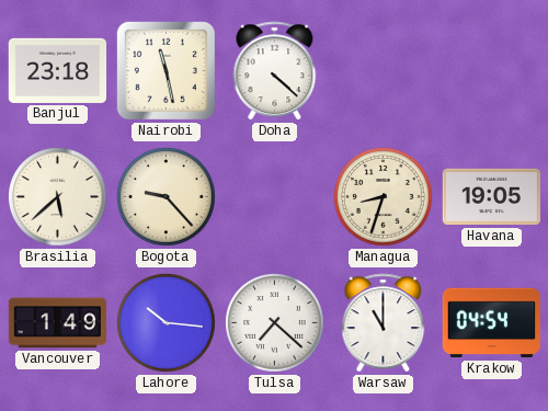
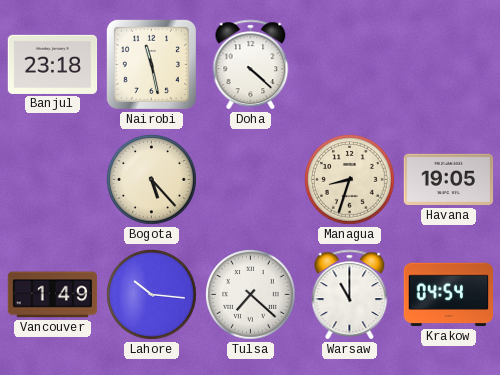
Brasilia: 5:38 -> none (58, 197)
Bogota: 9:23 -> 5:23 (152, 180)
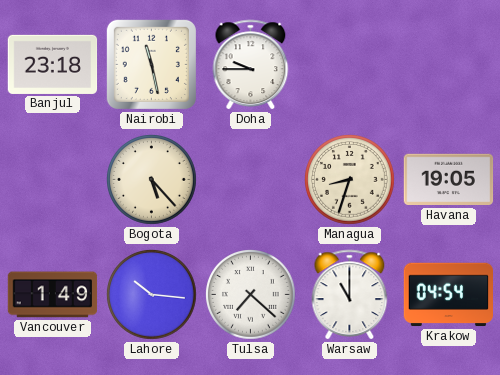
Doha: 4:22 -> 9:45 (251, 65)
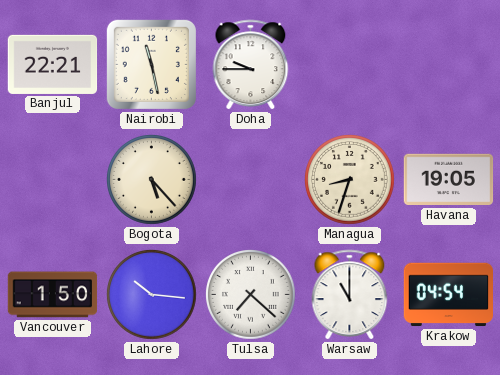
Banjul: 23:18 -> 22:21 (53, 64)
Vancouver: 1:49 -> 1:50 (53, 295)
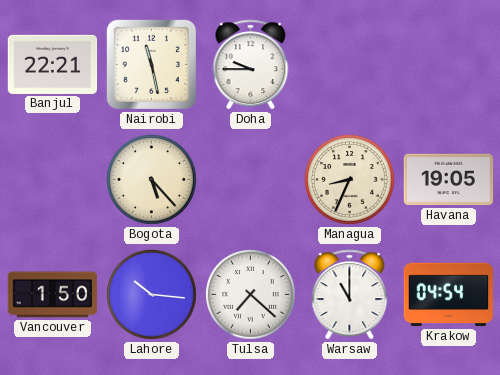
Managua: 8:33 -> 8:34 (350, 180)
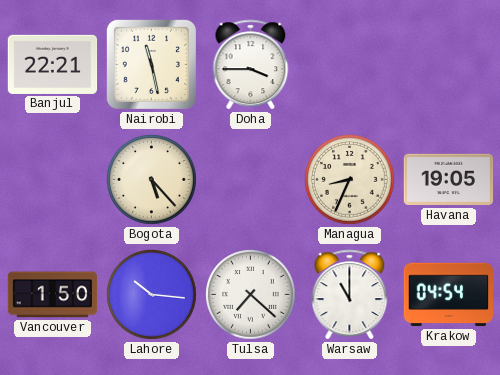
Doha: 9:45 -> 3:45 (251, 65)
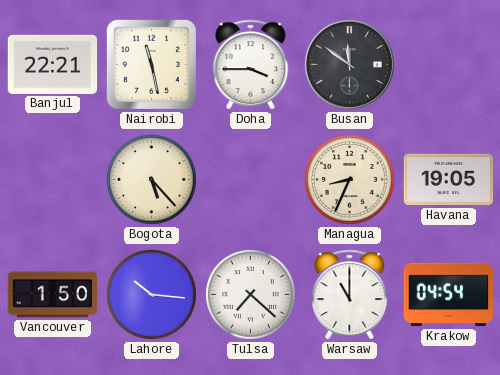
Busan: none -> 11:51 (350, 65)
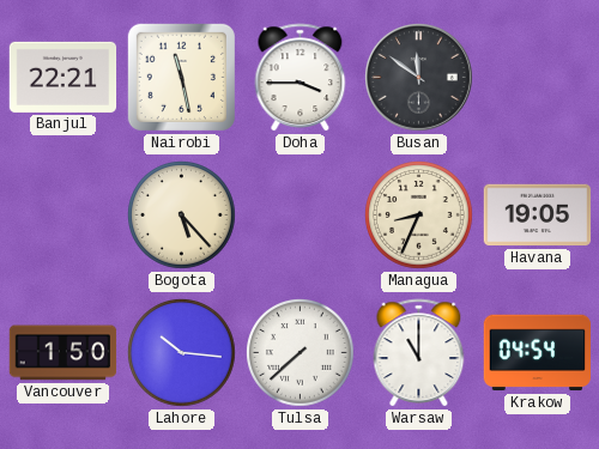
Tulsa: 7:22 -> 7:38 (301, 353)
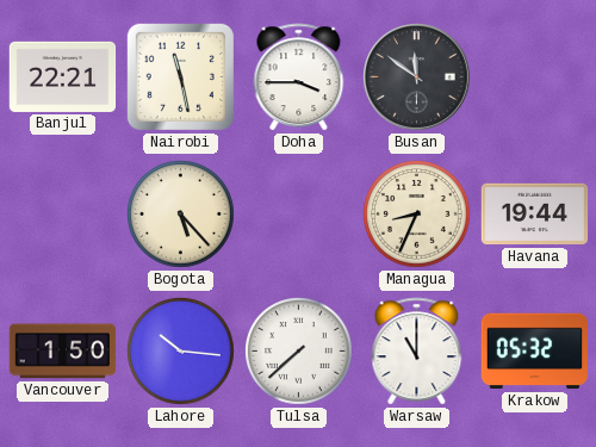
Havana: 19:05 -> 19:44 (535, 215)
Krakow: 04:54 -> 05:32 (535, 352)
